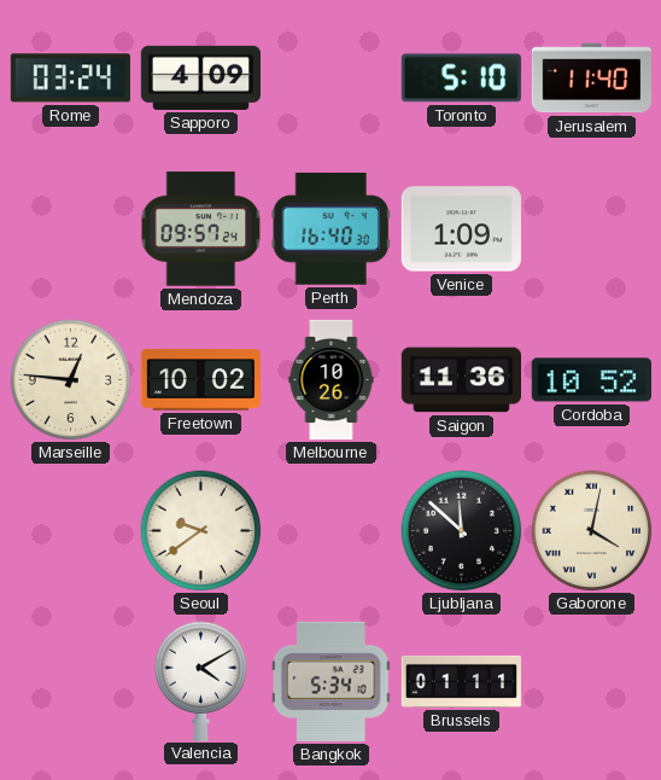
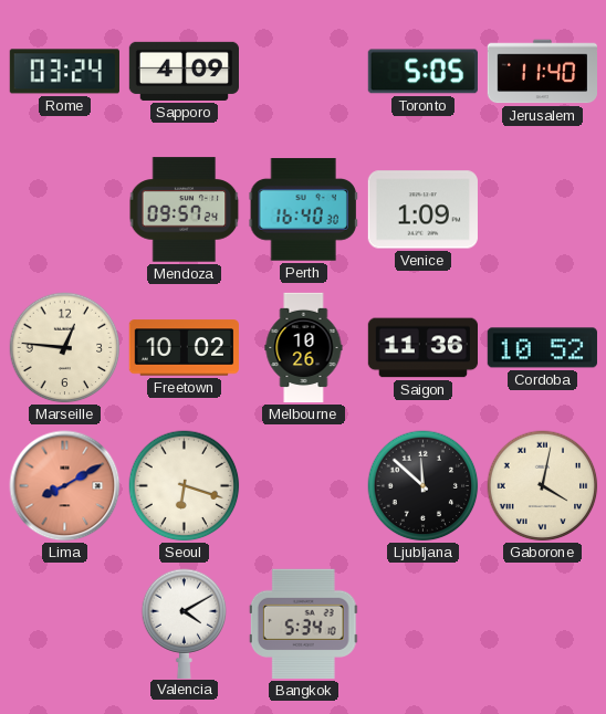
Toronto: 5:10 -> 5:05 (422, 72)
Lima: none -> 8:10 (65, 486)
Seoul: 9:39 -> 6:18 (185, 486)
Brussels: 01:11 -> none (461, 681)
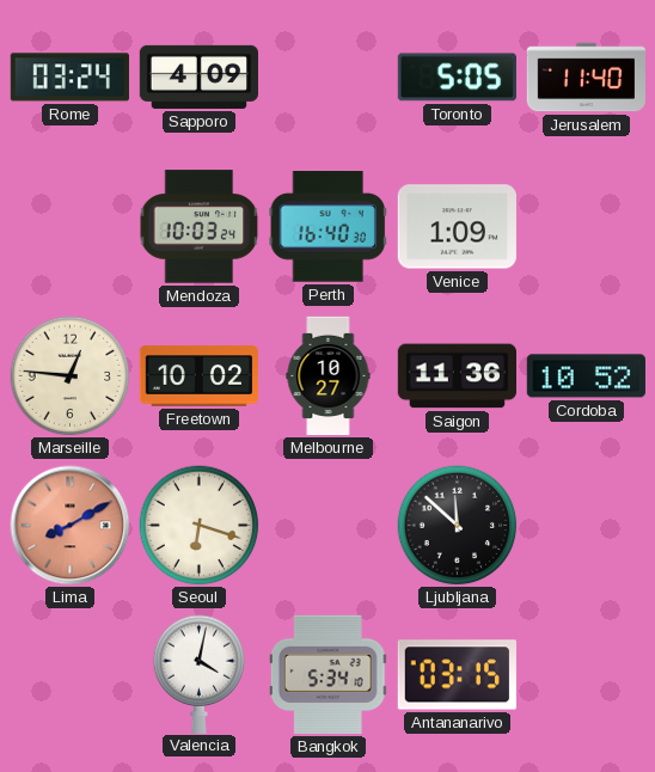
Mendoza: 09:57 -> 10:03 (200, 227)
Melbourne: 10:26 -> 10:27 (329, 376)
Gaborone: 4:02 -> none (543, 486)
Valencia: 4:10 -> 4:02 (200, 674)
Antananarivo: none -> 03:15 (457, 675)
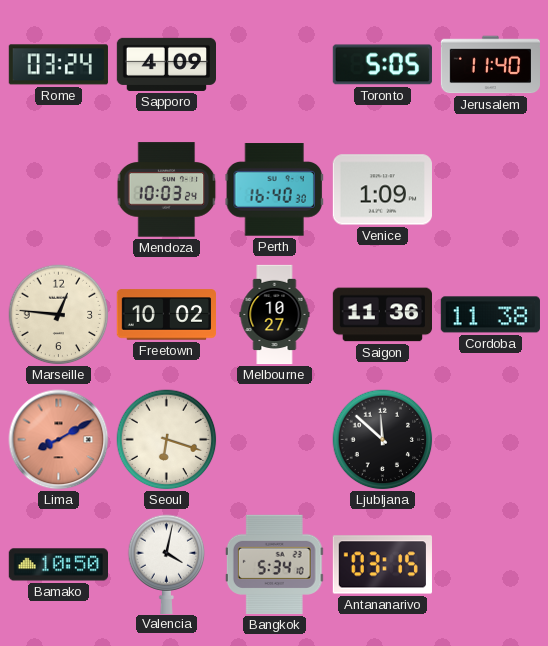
Cordoba: 10:52 -> 11:38 (490, 315)
Bamako: none -> 10:50 (58, 565)
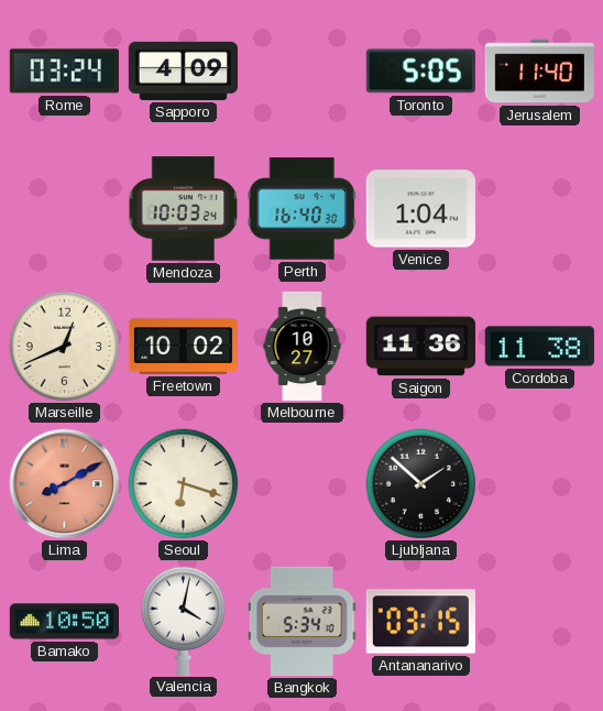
Venice: 1:09 -> 1:04 (420, 209)
Marseille: 12:46 -> 12:41 (65, 347)
Ljubljana: 11:52 -> 1:52 (421, 484)
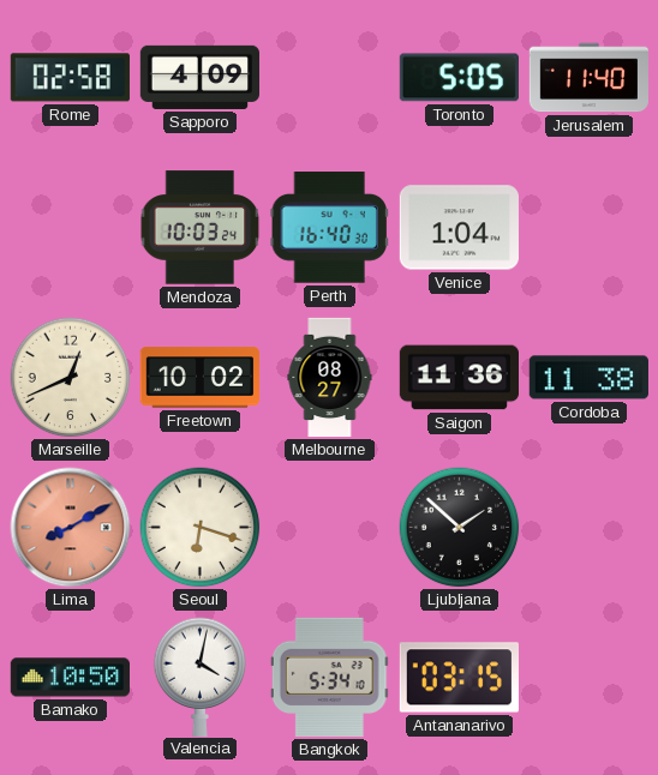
Rome: 03:24 -> 02:58 (70, 78)
Melbourne: 10:27 -> 08:27 (330, 378)
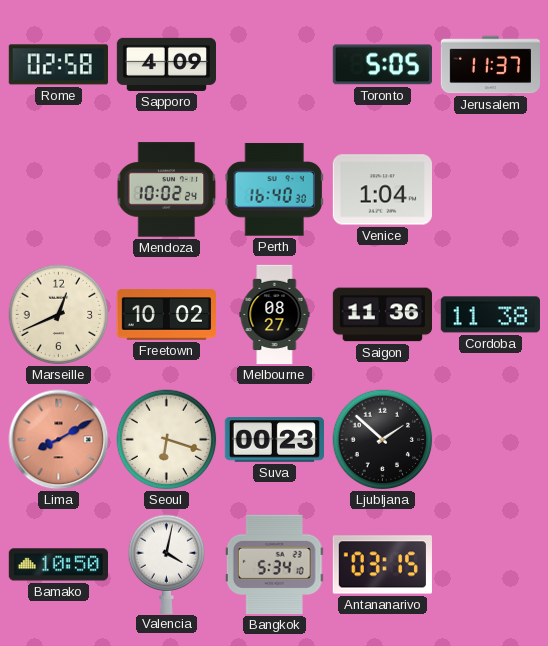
Jerusalem: 11:40 -> 11:37 (490, 65)
Mendoza: 10:03 -> 10:02 (167, 190)
Suva: none -> 00:23 (274, 440)
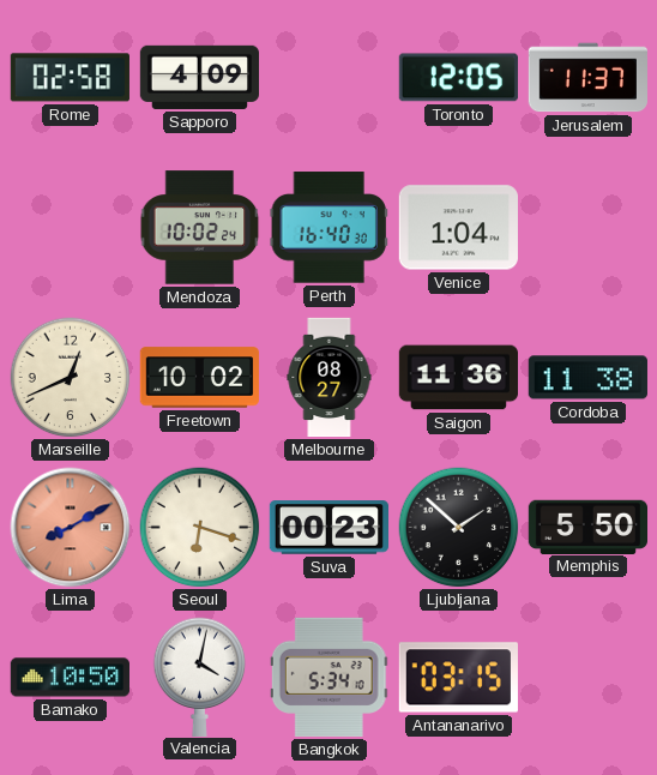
Toronto: 5:05 -> 12:05 (458, 78)
Memphis: none -> 5:50 (587, 527)
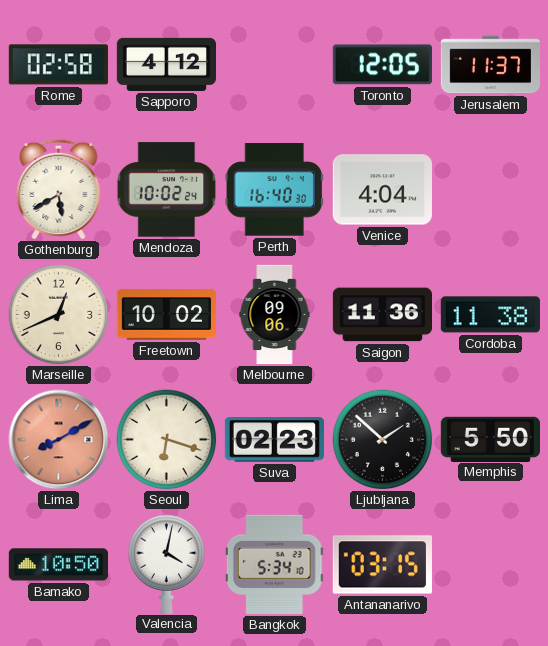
Sapporo: 4:09 -> 4:12 (166, 64)
Gothenburg: none -> 5:40 (59, 189)
Venice: 1:04 -> 4:04 (382, 190)
Melbourne: 08:27 -> 09:06 (275, 315)
Suva: 00:23 -> 02:23 (274, 440)
